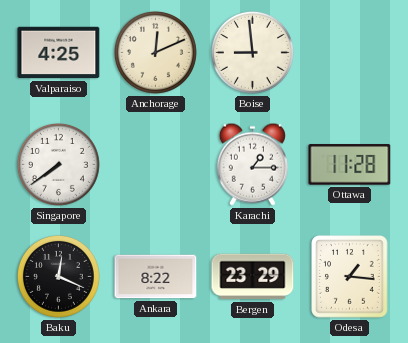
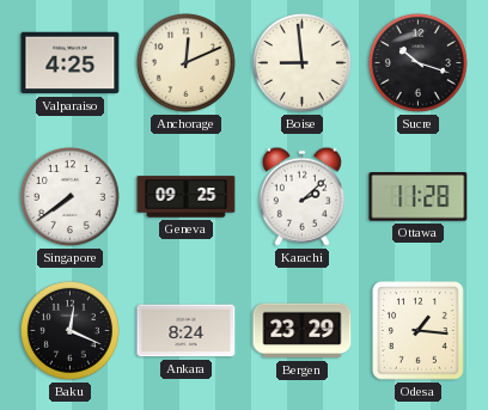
Sucre: none -> 10:18 (417, 62)
Geneva: none -> 09:25 (187, 197)
Karachi: 1:15 -> 2:08 (301, 196)
Ankara: 8:22 -> 8:24 (187, 331)
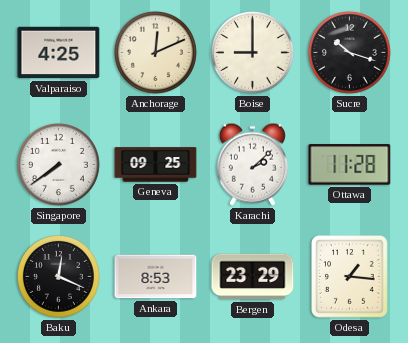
Boise: 8:59 -> 9:00 (252, 52)
Ankara: 8:24 -> 8:53 (156, 277)
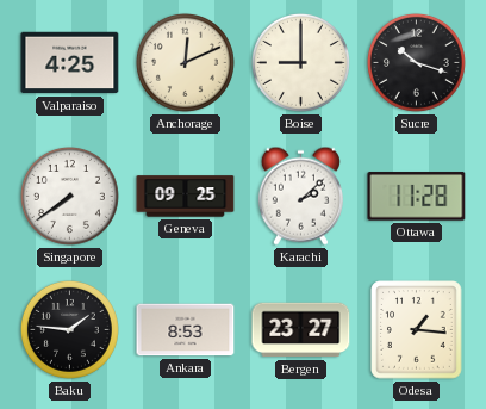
Baku: 12:19 -> 1:46 (69, 329)
Bergen: 23:29 -> 23:27 (301, 330)
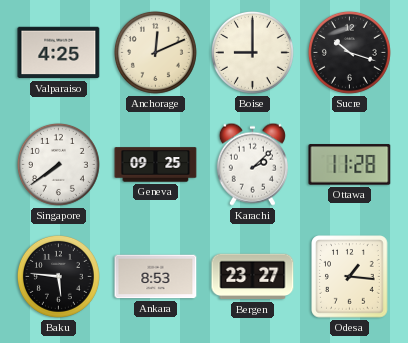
Baku: 1:46 -> 5:46 (58, 276)
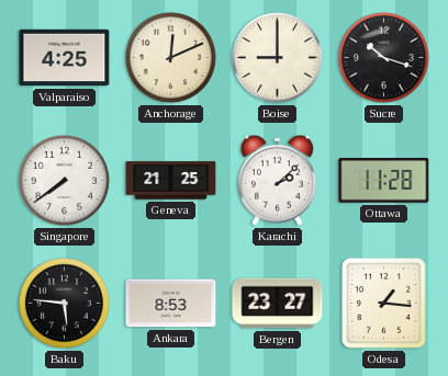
Geneva: 09:25 -> 21:25 (171, 181)
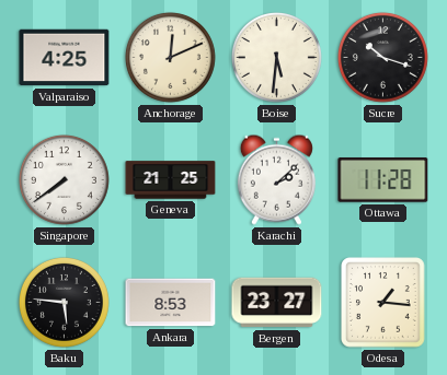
Boise: 9:00 -> 5:31 (276, 57)
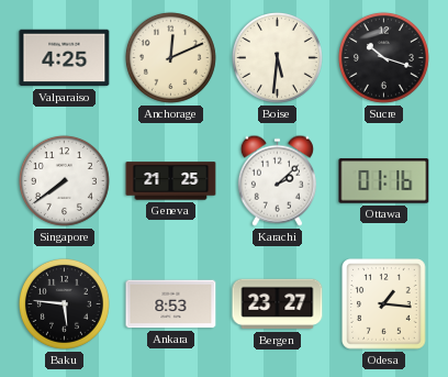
Ottawa: 11:28 -> 01:16 (384, 181)
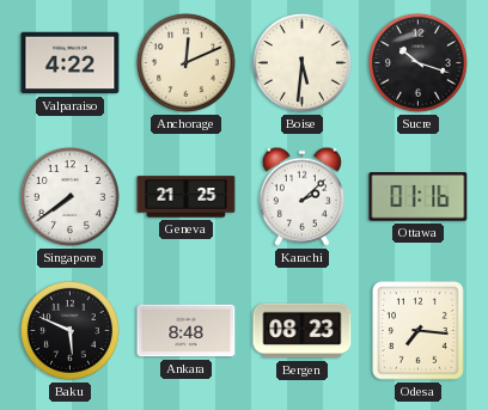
Valparaiso: 4:25 -> 4:22 (71, 63)
Baku: 5:46 -> 5:49 (69, 330)
Ankara: 8:53 -> 8:48 (187, 331)
Bergen: 23:27 -> 08:23 (303, 331)
Odesa: 1:16 -> 7:16 (419, 331)
